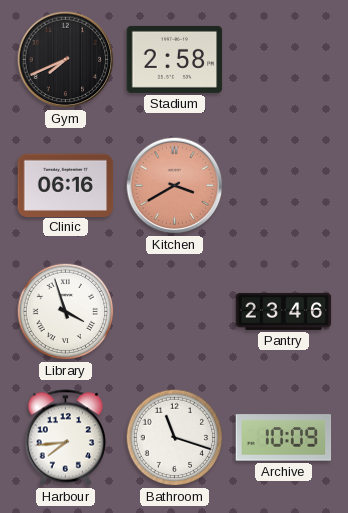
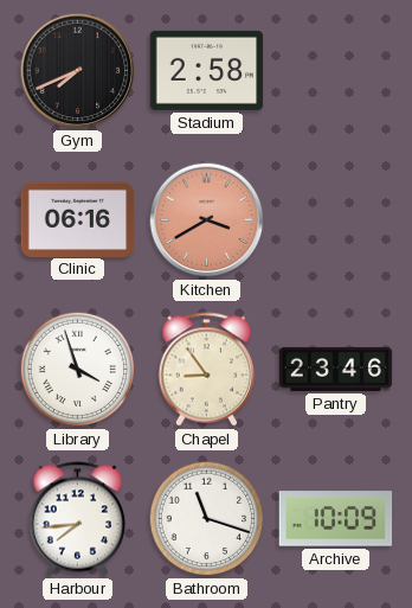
Chapel: none -> 8:54 (207, 370)
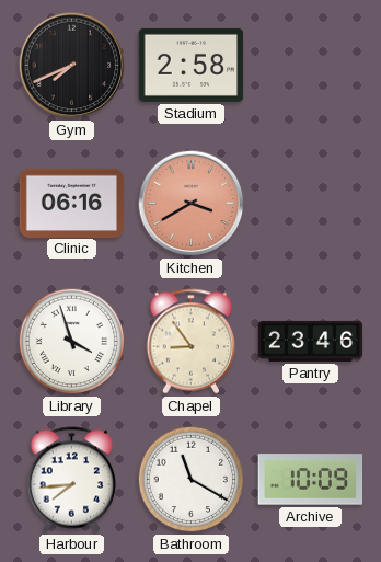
Bathroom: 11:18 -> 11:20 (192, 480)
